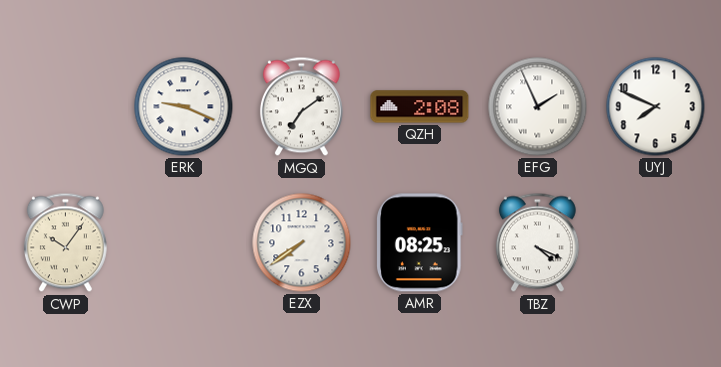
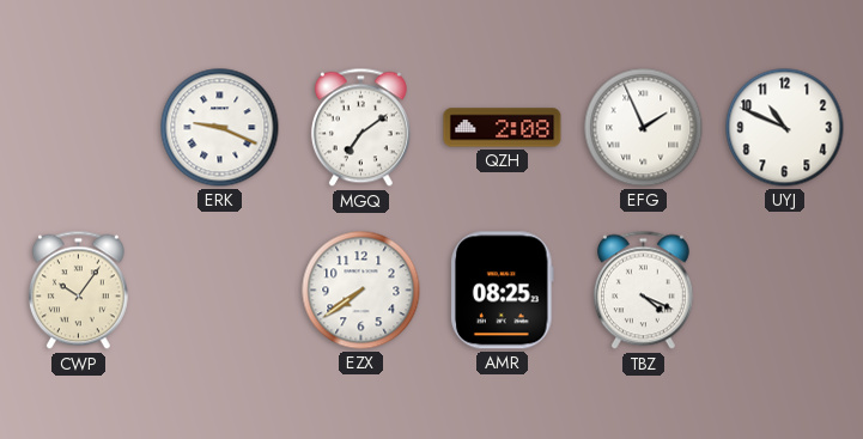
UYJ: 7:49 -> 10:49 (785, 128)
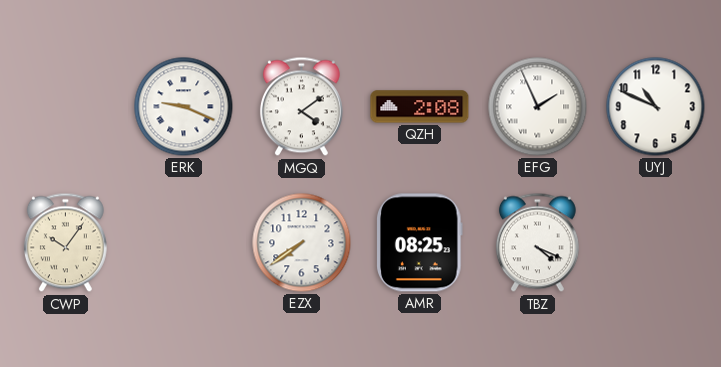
MGQ: 7:09 -> 4:09 (301, 107)
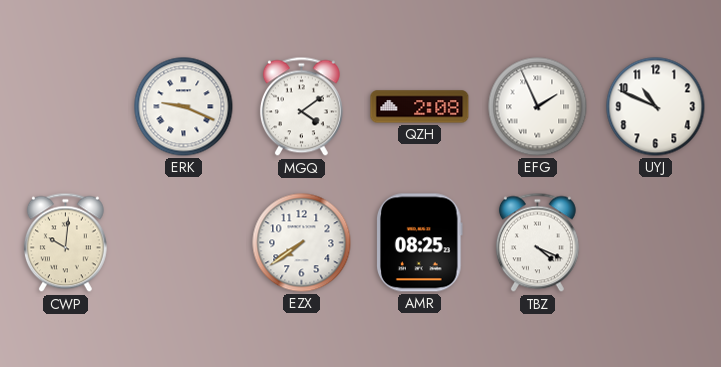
CWP: 10:06 -> 10:01 (65, 243)
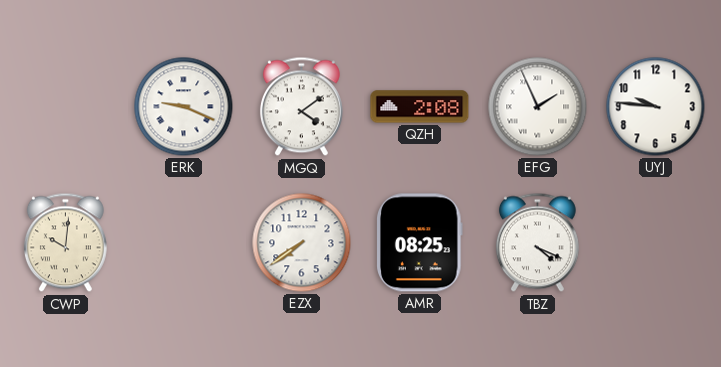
UYJ: 10:49 -> 9:46 (656, 107)
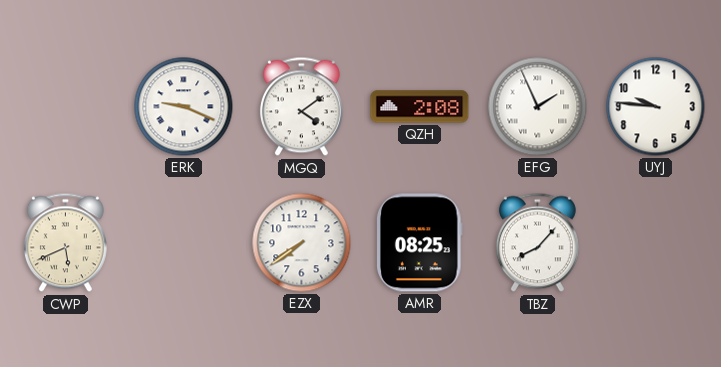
CWP: 10:01 -> 5:41 (65, 243)
TBZ: 4:19 -> 8:07 (537, 243)
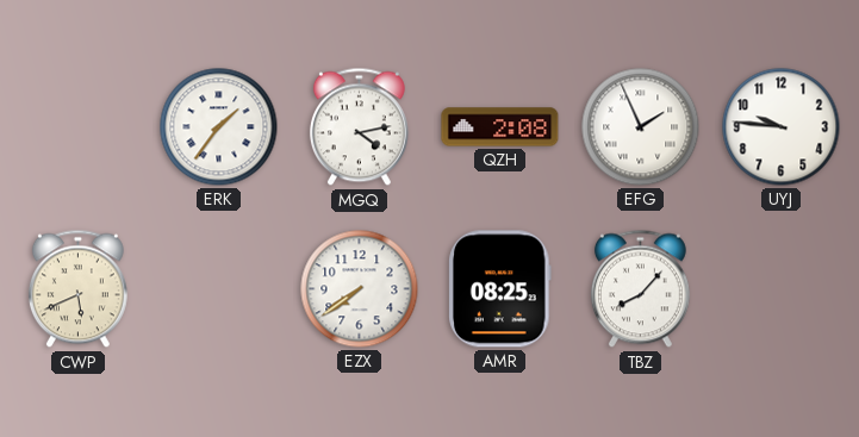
ERK: 9:19 -> 1:36 (219, 127)
MGQ: 4:09 -> 4:13 (359, 127)
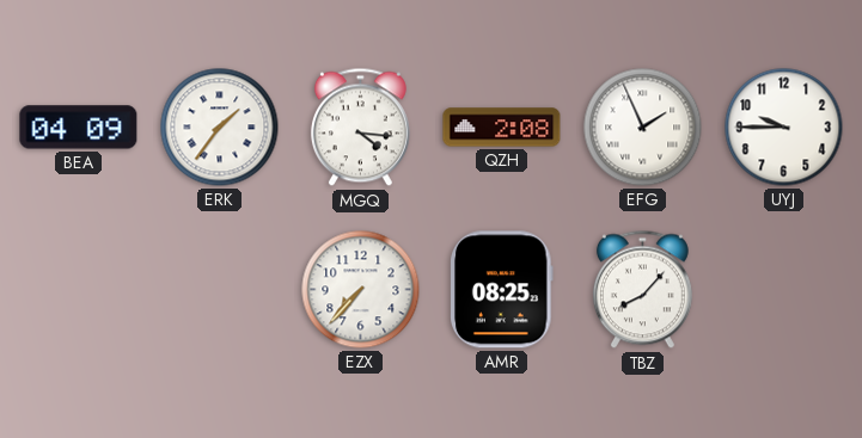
BEA: none -> 04:09 (79, 128)
MGQ: 4:13 -> 4:16 (360, 128)
UYJ: 9:46 -> 9:45 (784, 128)
CWP: 5:41 -> none (77, 289)
EZX: 7:39 -> 7:37 (361, 290)
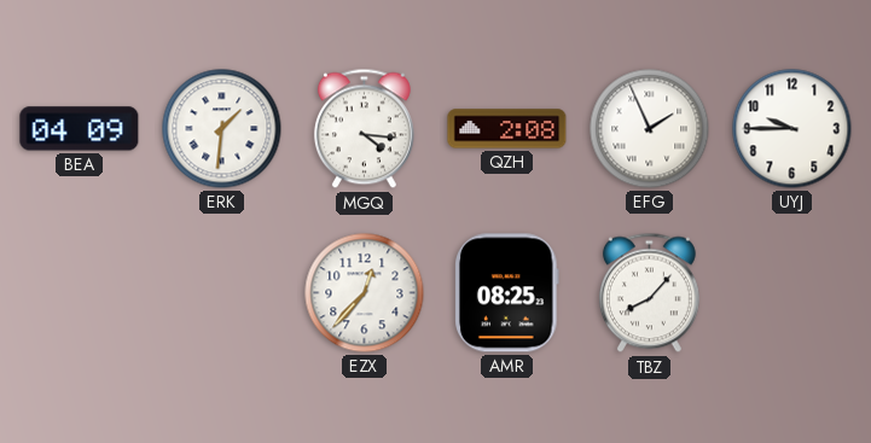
ERK: 1:36 -> 1:31 (222, 129)
EZX: 7:37 -> 12:37 (365, 293)
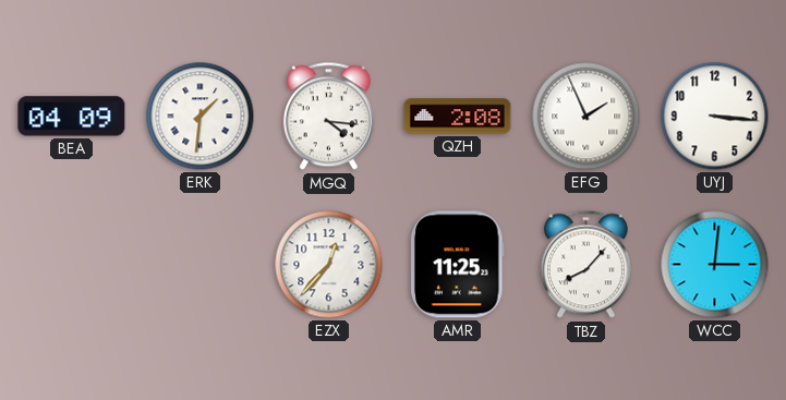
UYJ: 9:45 -> 3:16 (715, 117)
AMR: 08:25 -> 11:25 (458, 265)
WCC: none -> 3:01 (715, 265)
